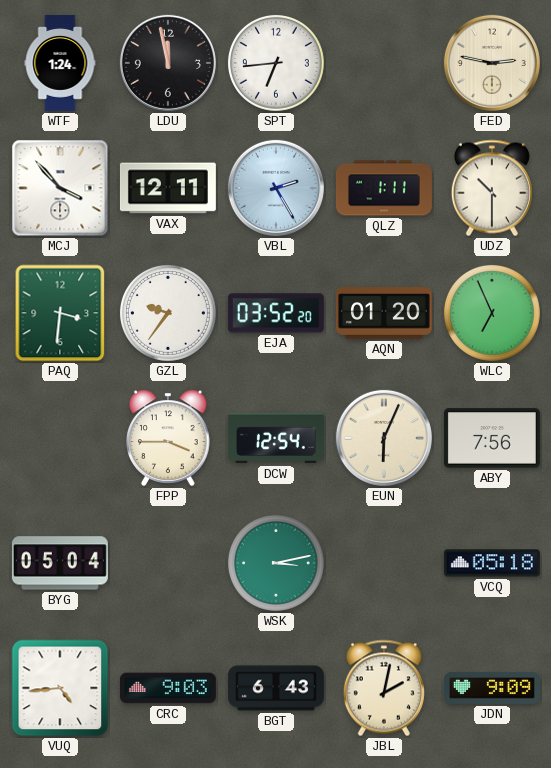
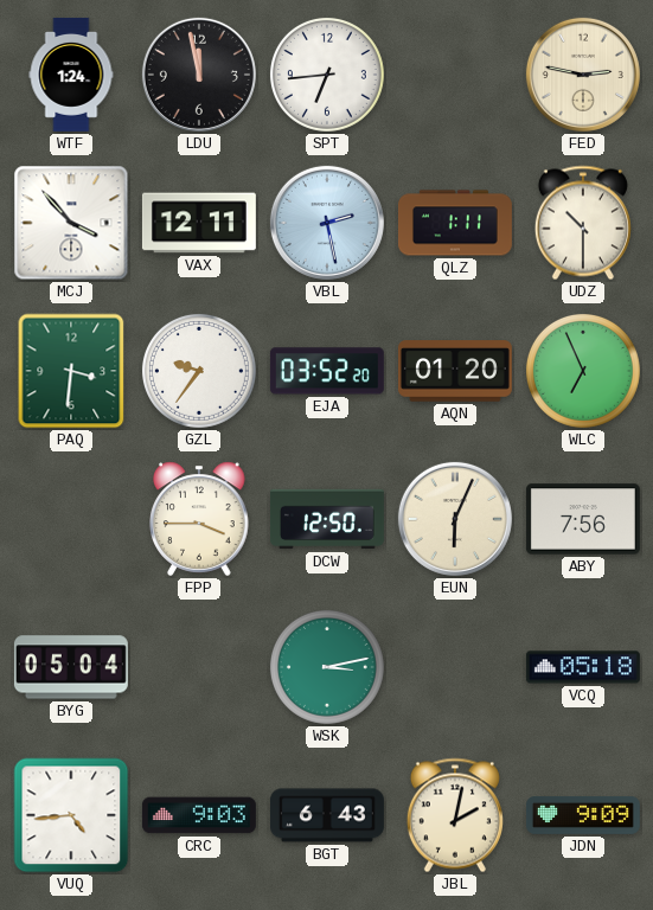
VBL: 2:25 -> 2:28 (327, 223)
DCW: 12:54 -> 12:50 (327, 519)
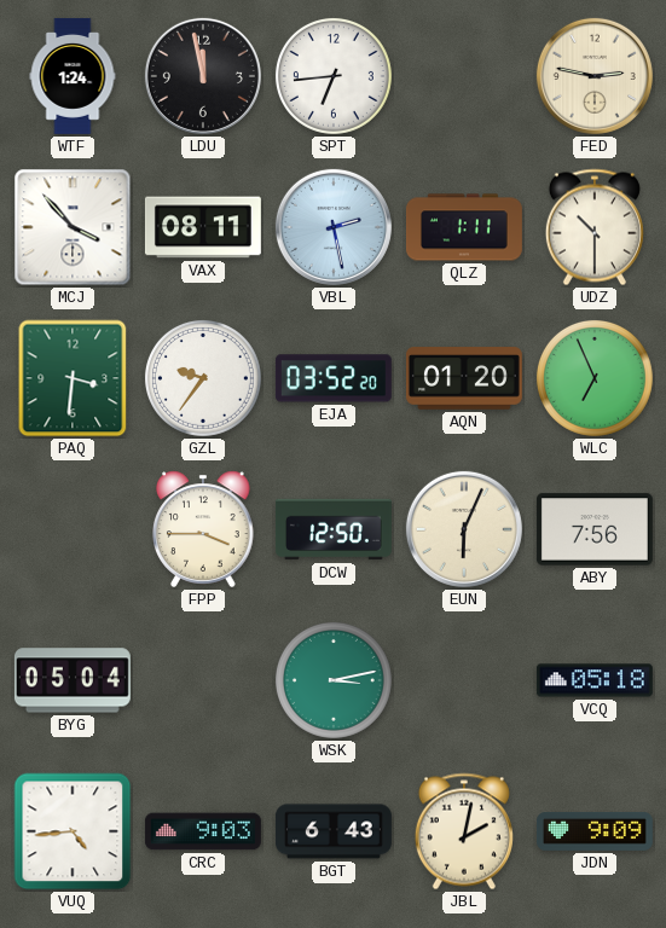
VAX: 12:11 -> 08:11 (203, 227)
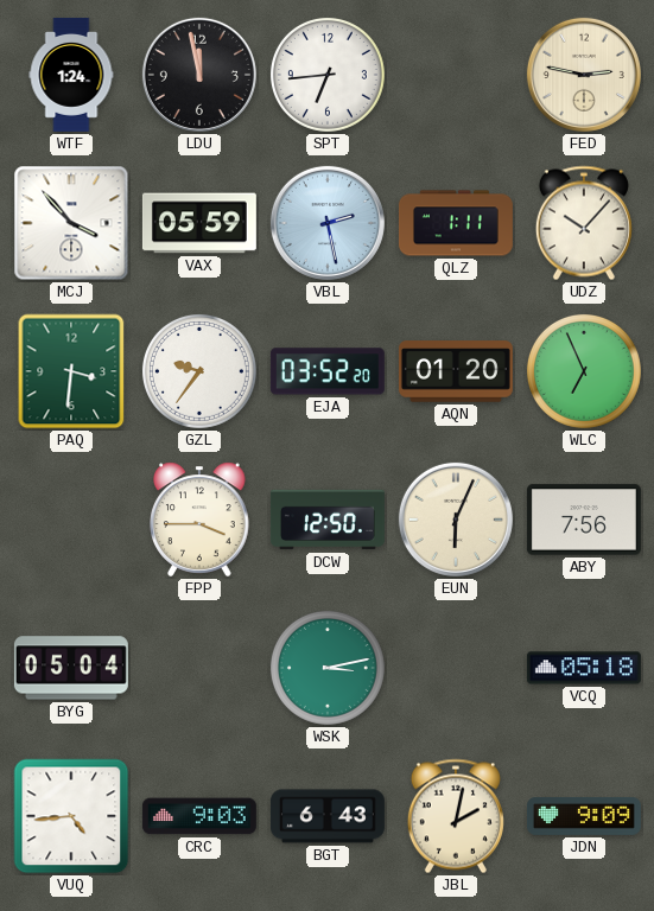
VAX: 08:11 -> 05:59 (199, 223)
UDZ: 10:30 -> 10:07 (584, 223)
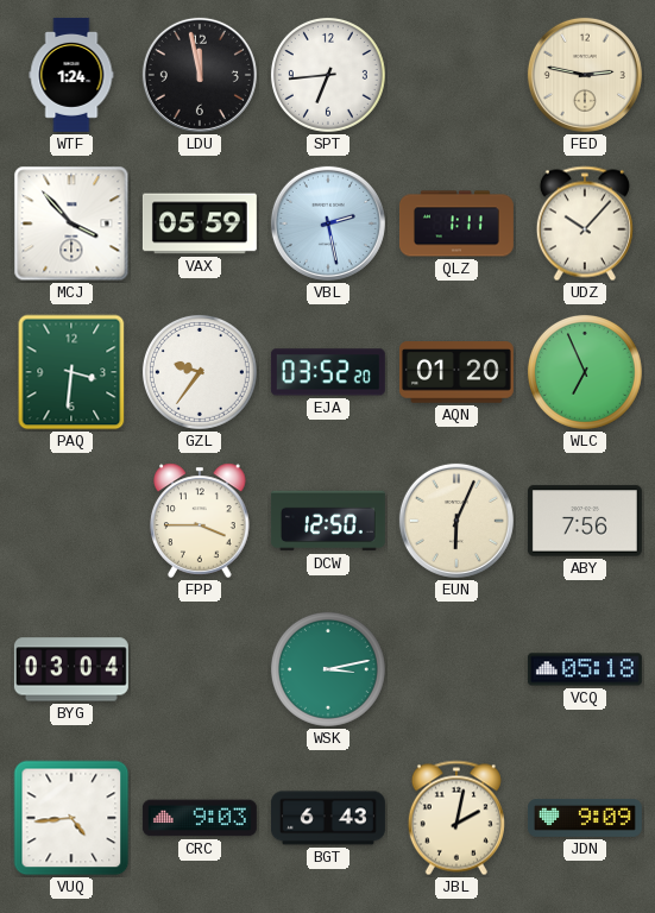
BYG: 05:04 -> 03:04 (71, 669)
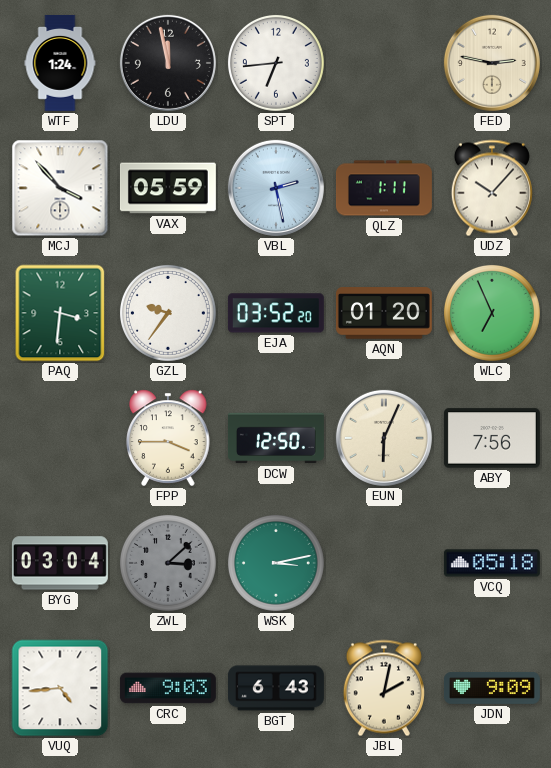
ZWL: none -> 3:08 (168, 563)
